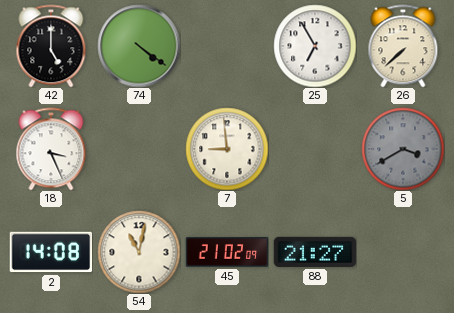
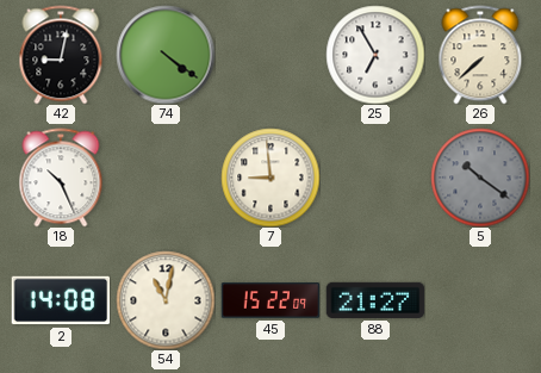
42: 5:00 -> 9:02 (61, 55)
18: 3:26 -> 10:26 (61, 178)
5: 3:40 -> 10:21 (480, 178)
45: 21:02 -> 15:22 (270, 300)
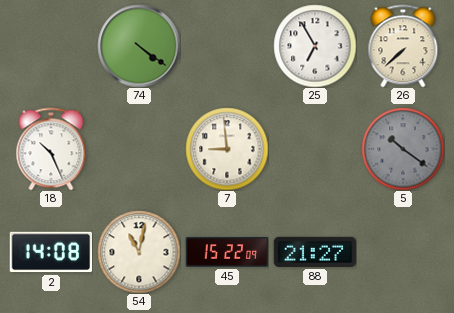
42: 9:02 -> none (61, 55)
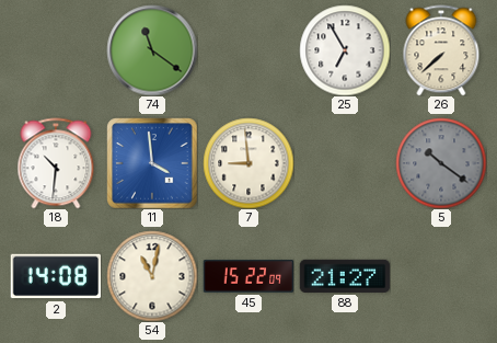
74: 4:21 -> 11:21 (152, 50)
18: 10:26 -> 10:31 (56, 163)
11: none -> 3:59 (152, 163)
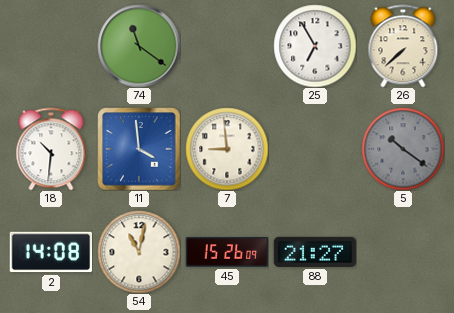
45: 15:22 -> 15:26 (227, 252)
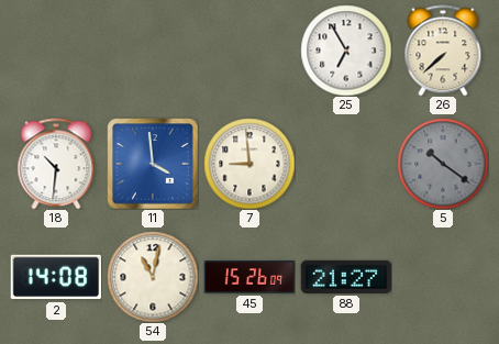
74: 11:21 -> none (139, 46)
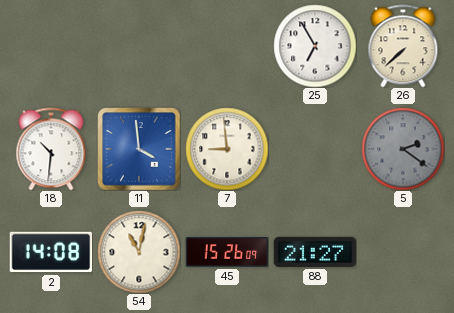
5: 10:21 -> 2:21 (403, 149)
